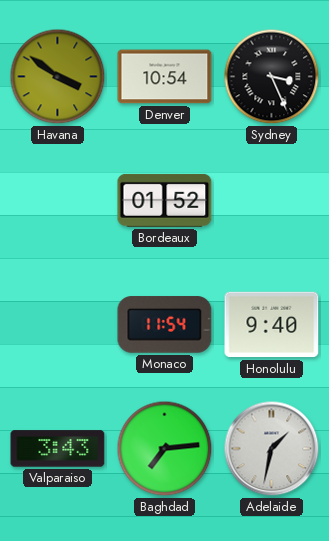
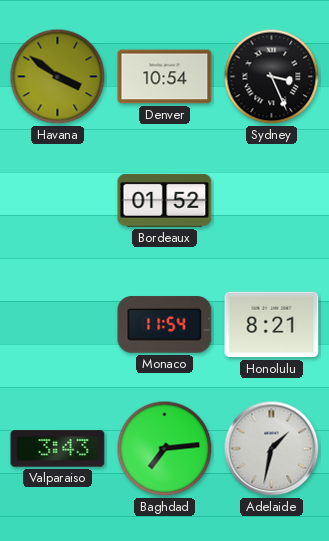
Honolulu: 9:40 -> 8:21 (272, 325)
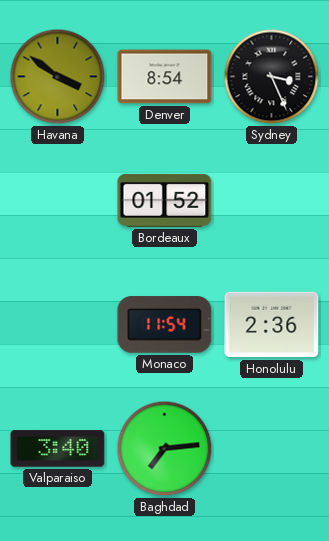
Denver: 10:54 -> 8:54 (165, 77)
Honolulu: 8:21 -> 2:36 (272, 325)
Valparaiso: 3:43 -> 3:40 (58, 449)
Adelaide: 1:32 -> none (272, 449)
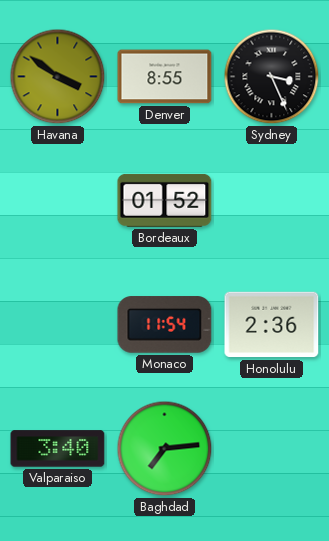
Denver: 8:54 -> 8:55 (165, 77)
